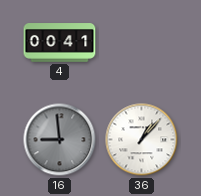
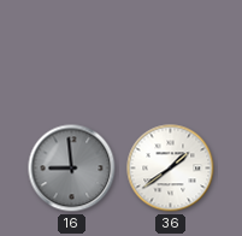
4: 00:41 -> none (60, 43)
36: 1:07 -> 1:39 (171, 169)
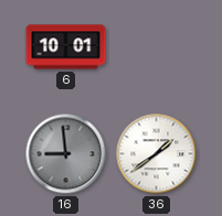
6: none -> 10:01 (66, 47)
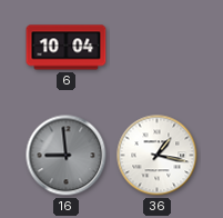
6: 10:01 -> 10:04 (67, 48)
36: 1:39 -> 1:17 (158, 156)
